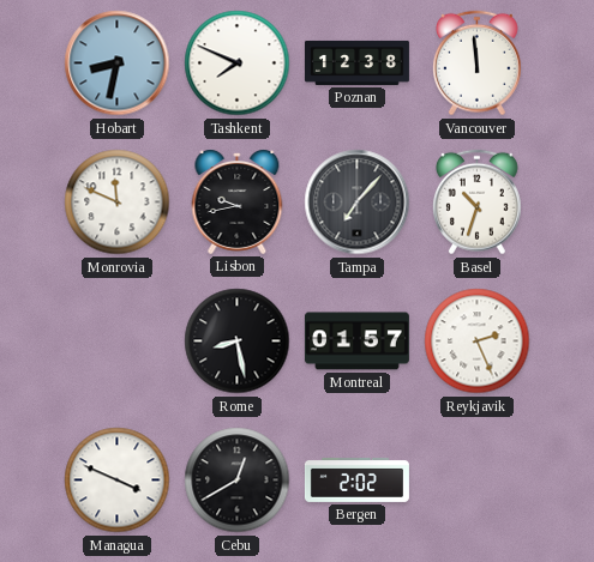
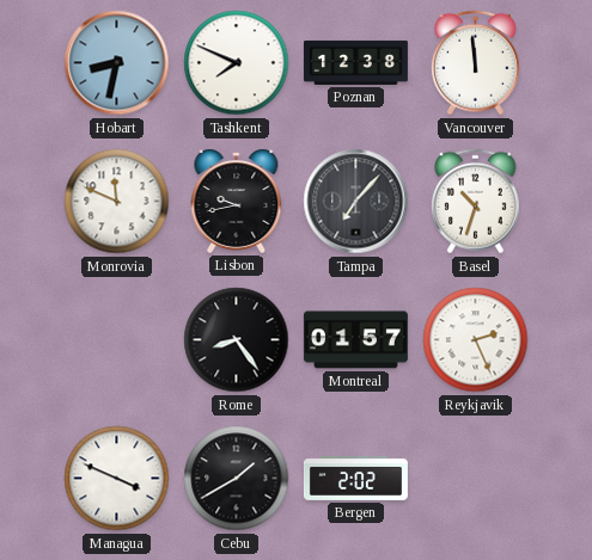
Rome: 8:28 -> 8:24 (237, 340)
Cebu: 12:40 -> 1:40 (237, 479)
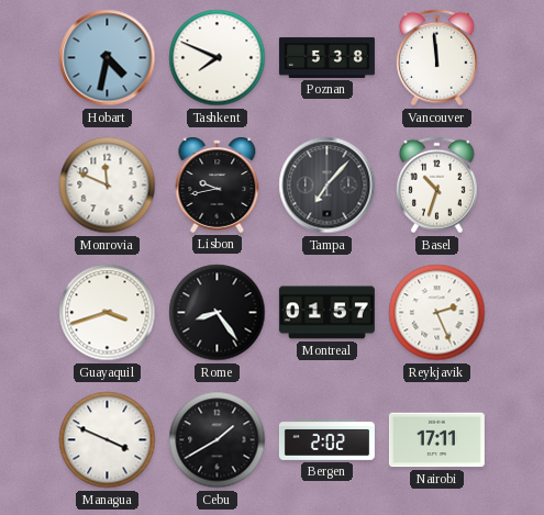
Hobart: 8:32 -> 4:32 (108, 58)
Poznan: 12:38 -> 5:38 (326, 57)
Guayaquil: none -> 3:42 (108, 313)
Nairobi: none -> 17:11 (436, 440)
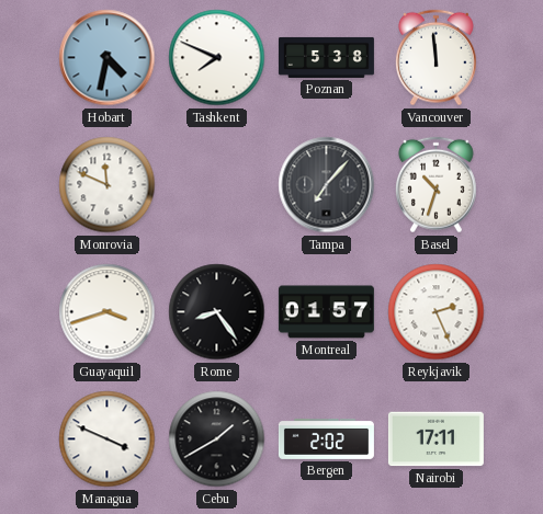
Lisbon: 9:43 -> none (218, 186)
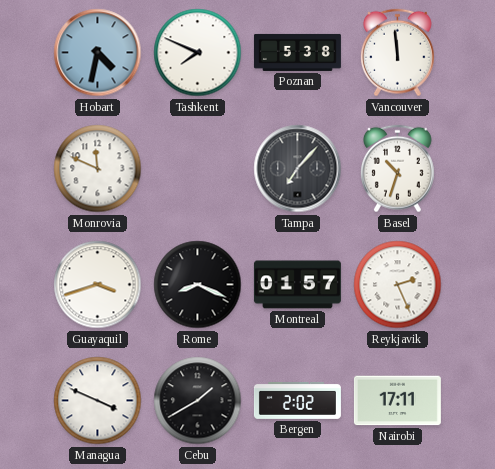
Rome: 8:24 -> 8:19 (198, 285)
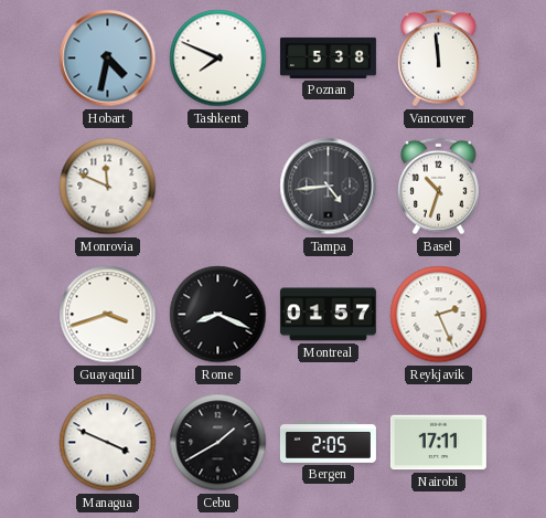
Tampa: 7:07 -> 4:44 (329, 187)
Bergen: 2:02 -> 2:05 (328, 442)
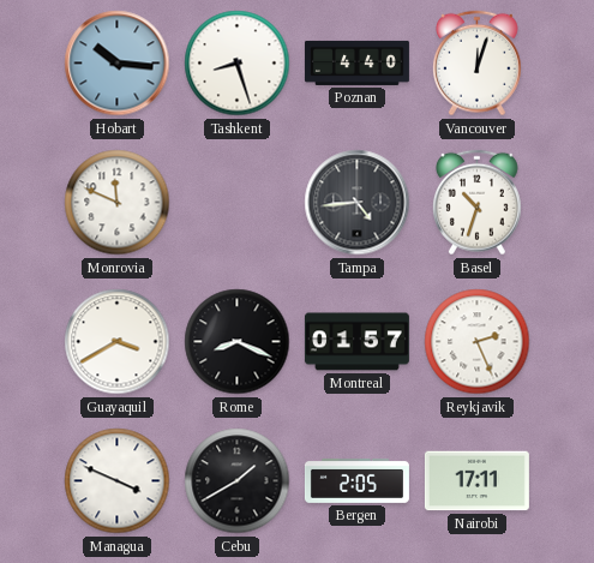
Hobart: 4:32 -> 10:16 (118, 64)
Tashkent: 7:49 -> 8:27 (238, 64)
Poznan: 5:38 -> 4:40 (356, 62)
Vancouver: 11:59 -> 12:03 (478, 64)
Guayaquil: 3:42 -> 3:40 (118, 342)
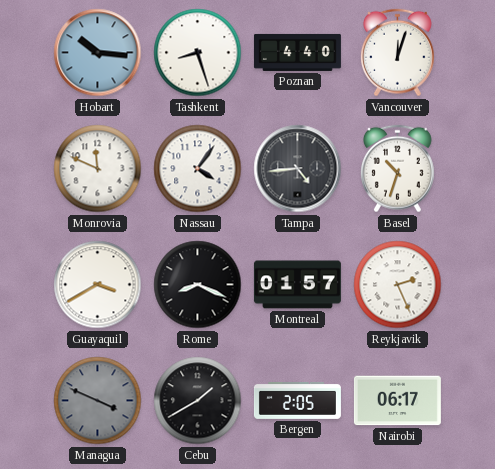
Nassau: none -> 4:06 (198, 169)
Managua dial: white -> grey (98, 401)
Nairobi: 17:11 -> 06:17 (397, 401)
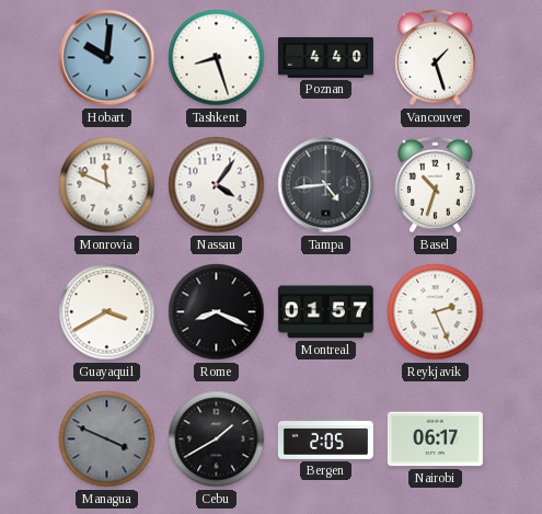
Hobart: 10:16 -> 10:01 (107, 58)
Vancouver: 12:03 -> 1:27 (436, 58)
